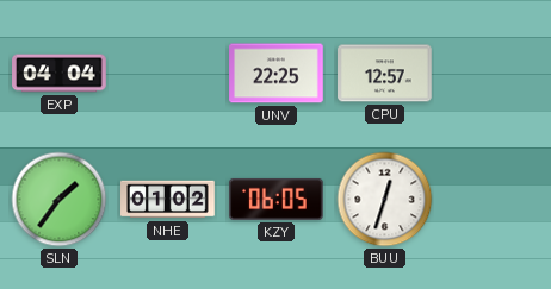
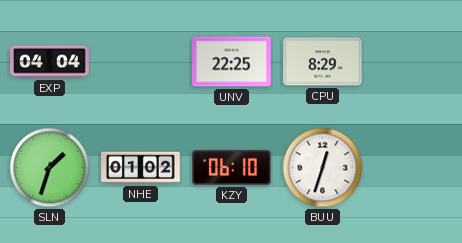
CPU: 12:57 -> 8:29 (323, 62)
SLN: 1:36 -> 1:33 (50, 168)
KZY: 06:05 -> 06:10 (232, 167)
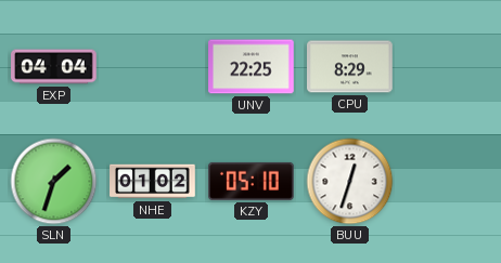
KZY: 06:10 -> 05:10 (252, 181)
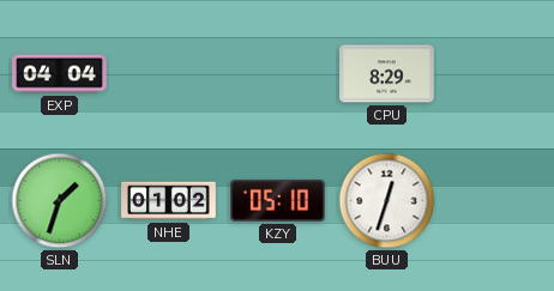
UNV: 22:25 -> none (252, 67)
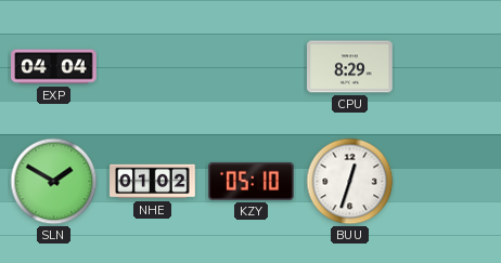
SLN: 1:33 -> 1:50 (54, 182)
